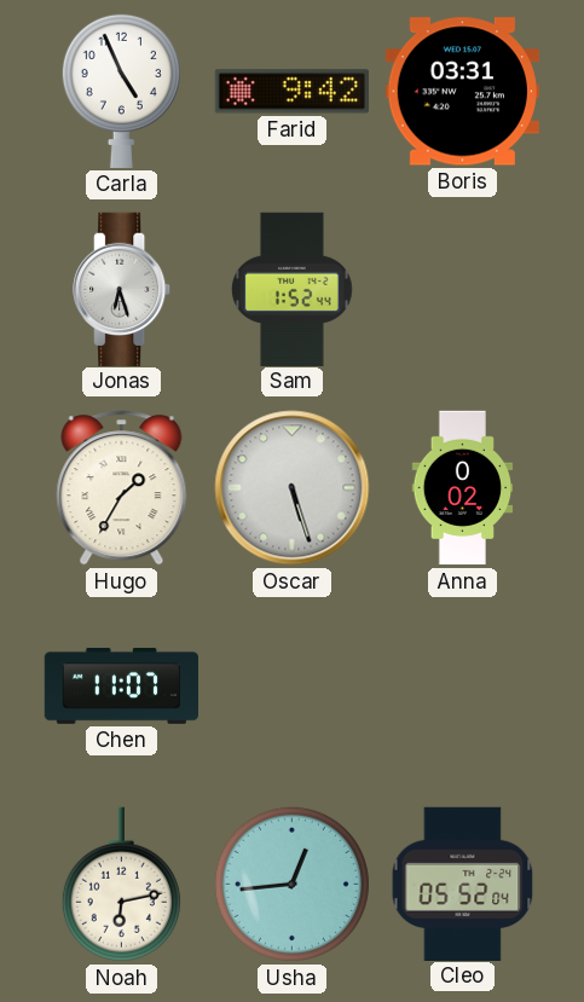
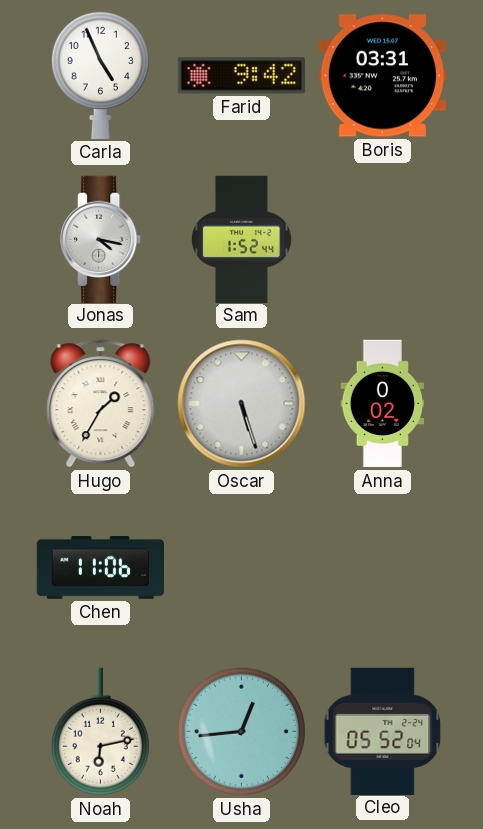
Jonas: 6:27 -> 4:17 (101, 239)
Chen: 11:07 -> 11:06 (100, 568)
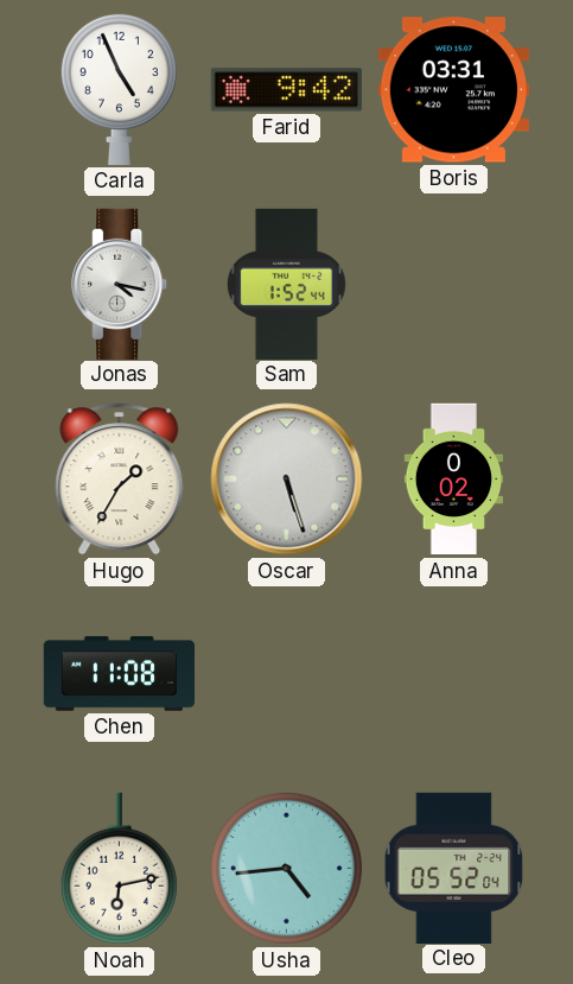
Chen: 11:06 -> 11:08 (119, 674)
Usha: 12:44 -> 4:44 (286, 868)
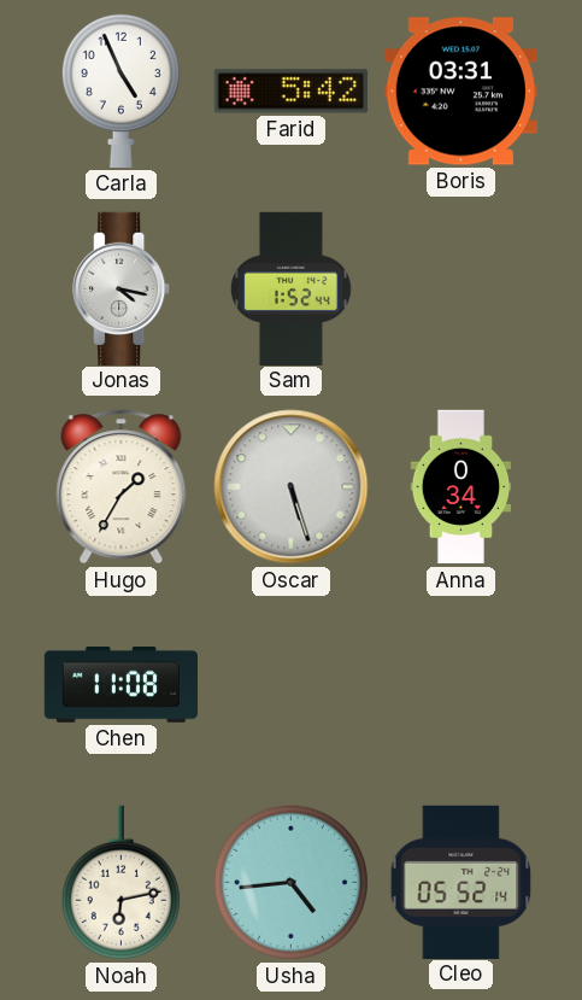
Farid: 9:42 -> 5:42 (290, 92)
Anna: 0:02 -> 0:34 (462, 487)
Cleo: 05:52:04 -> 05:52:14 (462, 882)
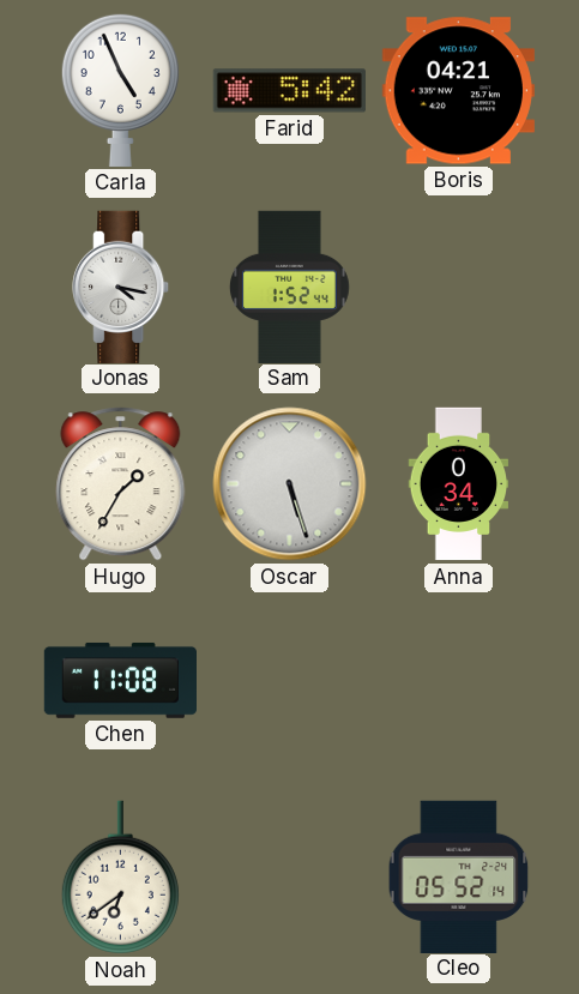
Boris: 03:31 -> 04:21 (458, 91)
Noah: 6:13 -> 6:39 (120, 878)
Usha: 4:44 -> none (290, 882)
